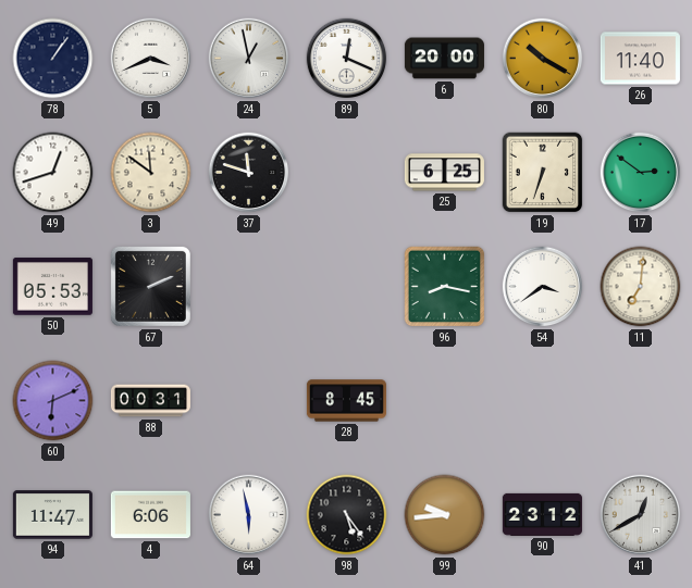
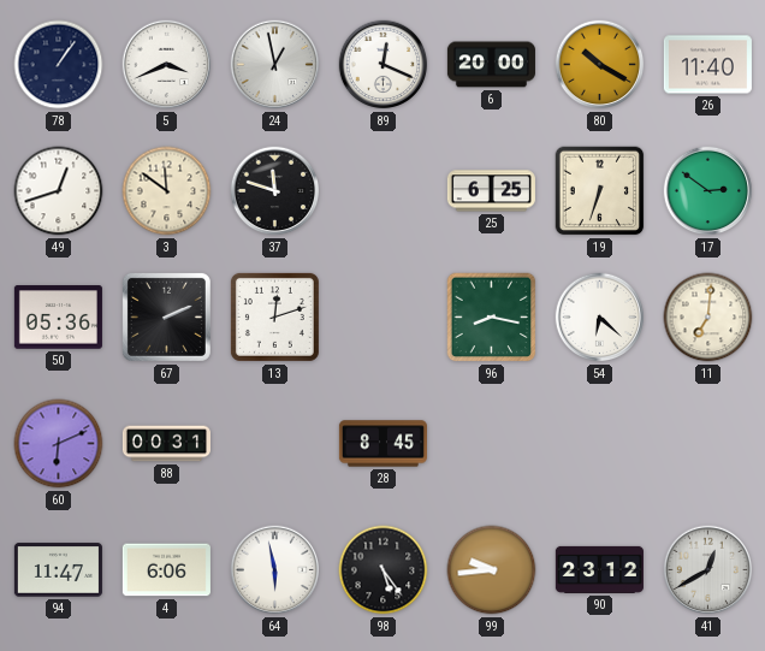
50: 05:53 -> 05:36 (58, 318)
13: none -> 12:12 (274, 316)
54: 3:39 -> 6:22 (600, 318)
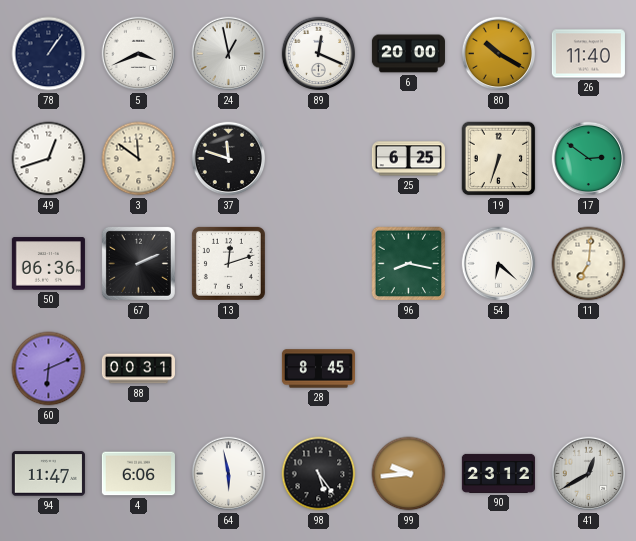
50: 05:36 -> 06:36 (48, 264)
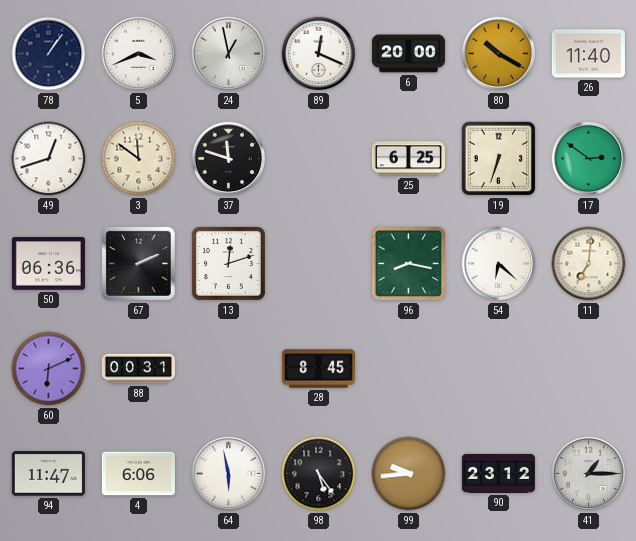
41: 12:40 -> 1:15 (589, 474)
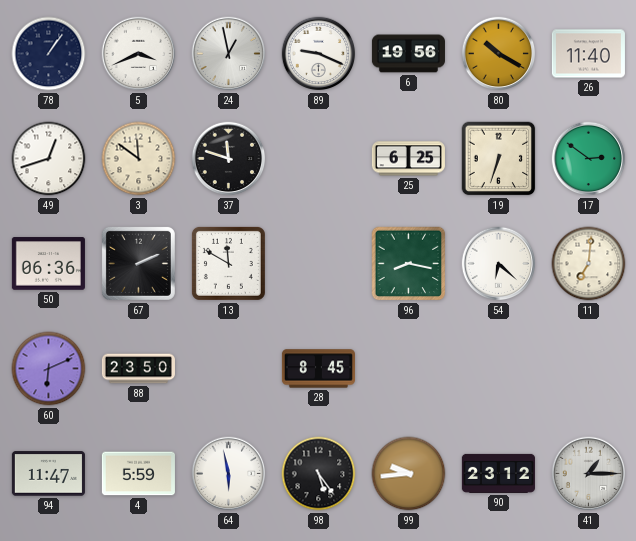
89: 12:19 -> 9:19 (319, 54)
6: 20:00 -> 19:56 (408, 54)
13: 12:12 -> 11:50 (228, 263)
88: 00:31 -> 23:50 (138, 369)
4: 6:06 -> 5:59 (138, 474)
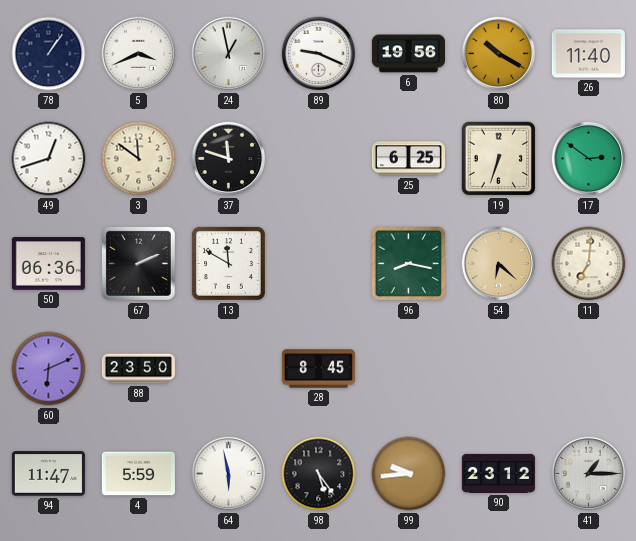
54 dial: white -> champagne (499, 264)
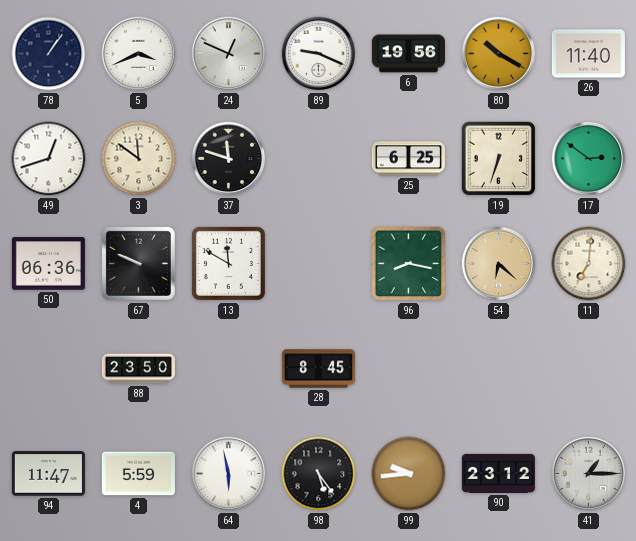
24: 12:58 -> 12:49 (229, 54)
67: 2:11 -> 9:49 (138, 263)
60: 6:11 -> none (49, 369)
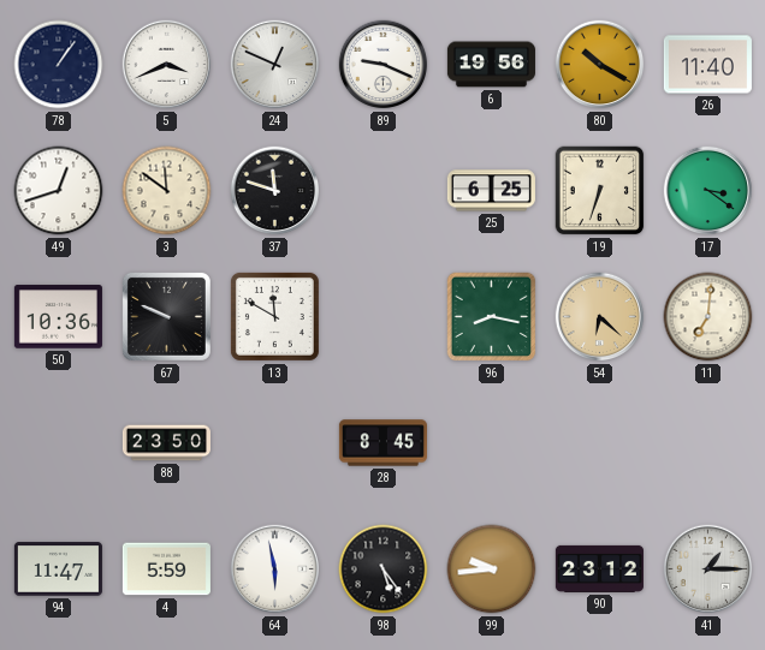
17: 2:51 -> 3:21 (708, 191)
50: 06:36 -> 10:36 (58, 317)
